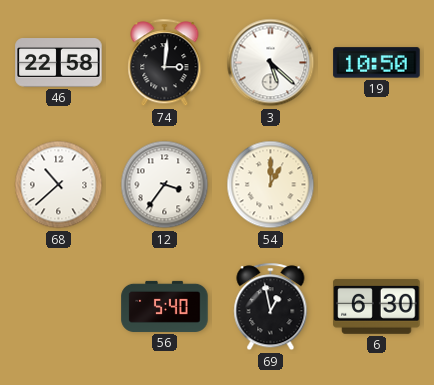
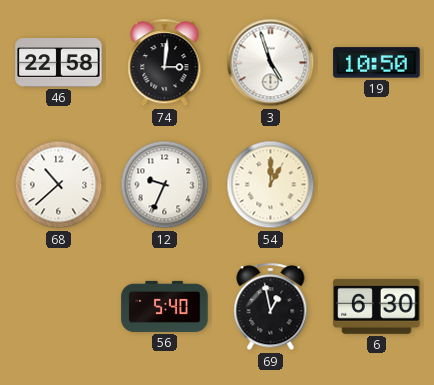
3: 5:22 -> 4:57 (271, 63)
12: 3:36 -> 9:34 (165, 185)
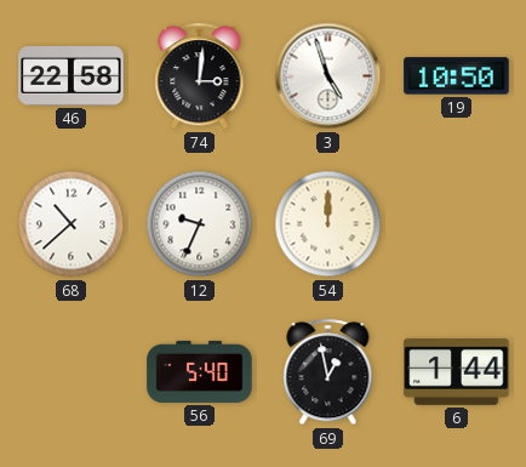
54: 1:00 -> 12:00 (328, 224)
6: 6:30 -> 1:44 (457, 371)
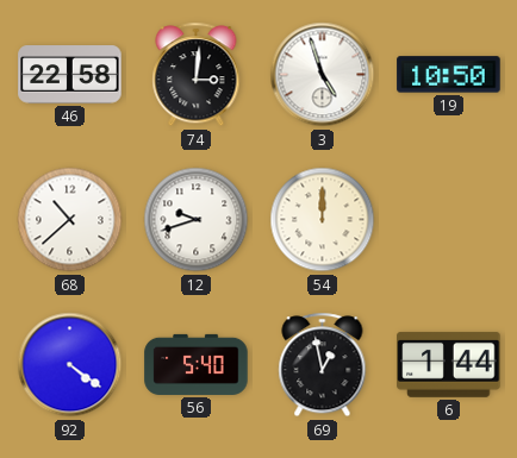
12: 9:34 -> 9:42 (197, 220)
92: none -> 4:21 (70, 365)
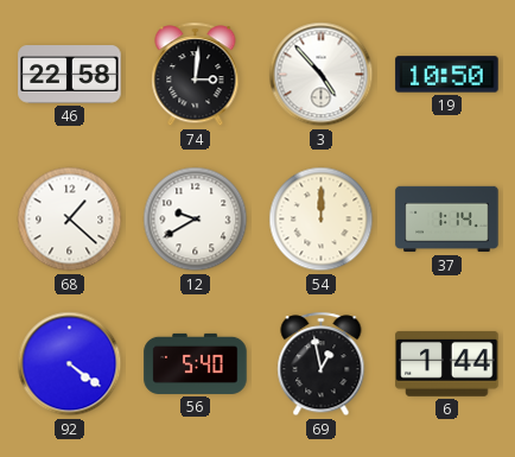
3: 4:57 -> 4:53 (322, 75)
68: 10:38 -> 1:22 (70, 220)
12: 9:42 -> 9:40 (196, 220)
37: none -> 1:14 (447, 220)
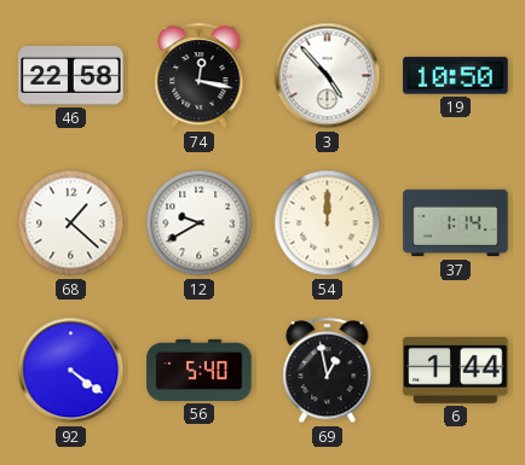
74: 3:01 -> 12:17 (200, 76)
